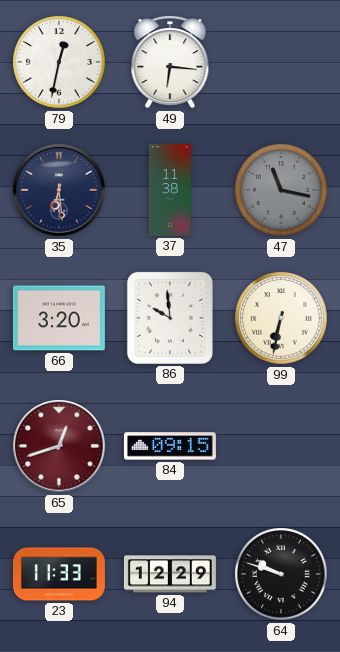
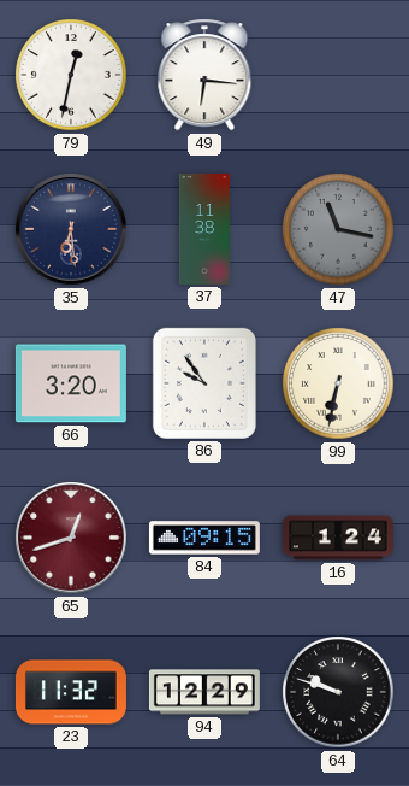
86: 9:59 -> 9:54 (204, 383)
16: none -> 1:24 (338, 538)
23: 11:33 -> 11:32 (71, 692)
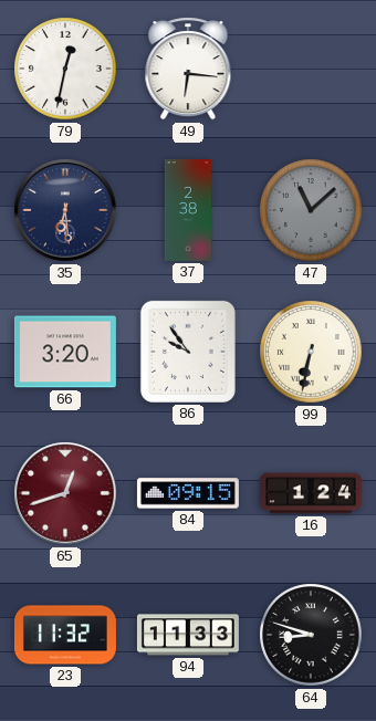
37: 11:38 -> 2:38 (187, 210)
47: 11:17 -> 11:08 (311, 210)
94: 12:29 -> 11:33 (188, 635)
64: 9:48 -> 8:48 (311, 635)
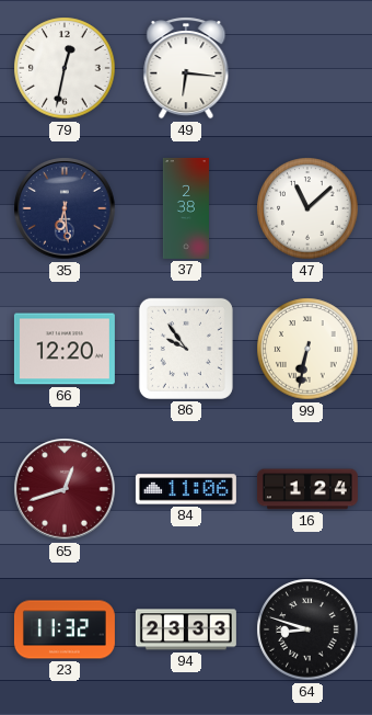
47 dial: grey -> white (307, 208)
66: 3:20 -> 12:20 (65, 349)
84: 09:15 -> 11:06 (186, 489)
94: 11:33 -> 23:33 (186, 629)
